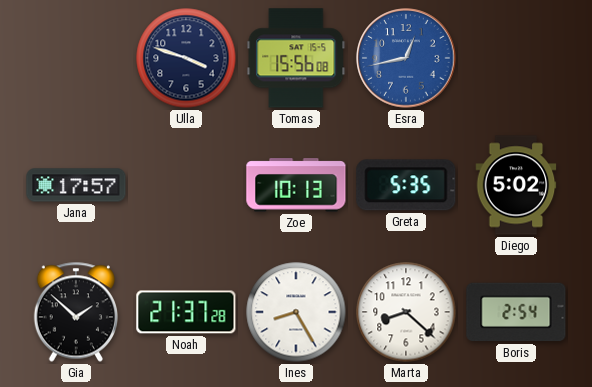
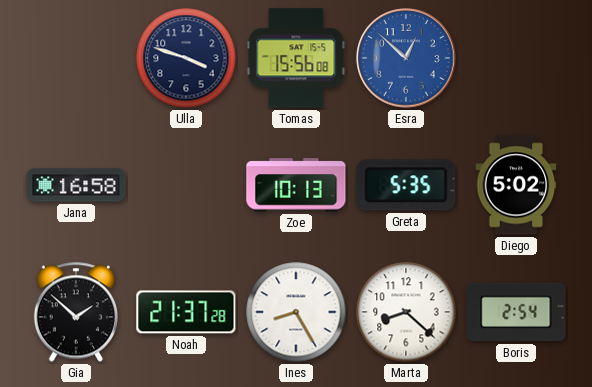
Esra: 12:43 -> 12:52 (406, 58)
Jana: 17:57 -> 16:58 (76, 185)
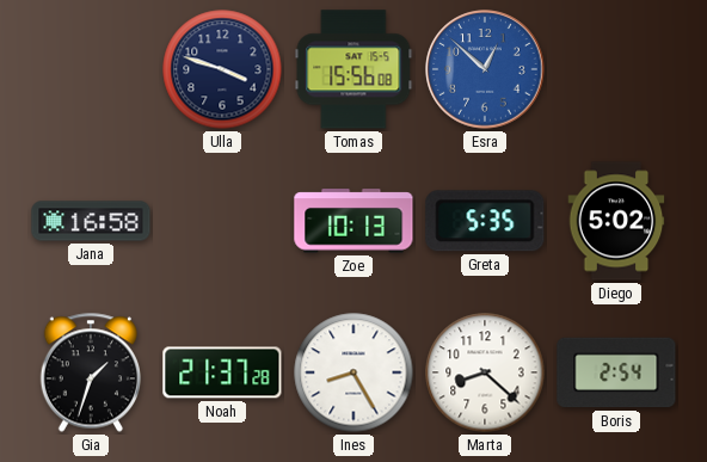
Gia: 1:52 -> 1:33 (90, 372)
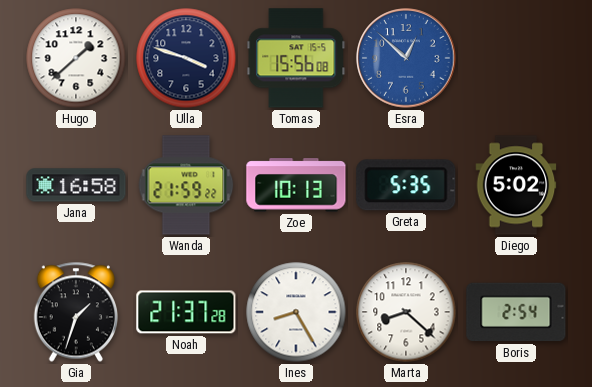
Hugo: none -> 1:38 (76, 58)
Wanda: none -> 21:59 (186, 185)
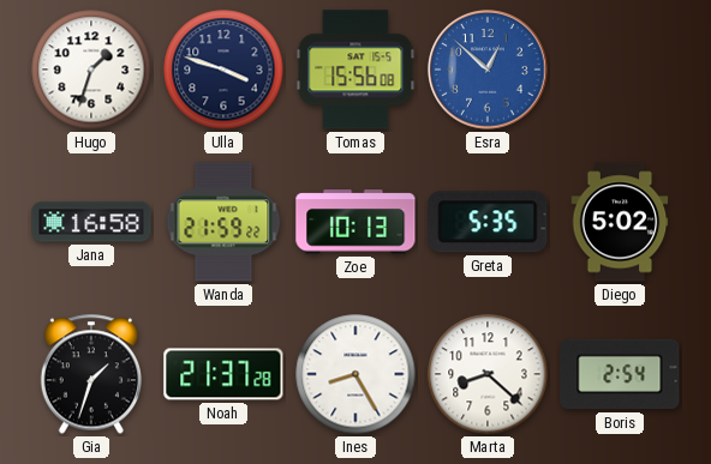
Hugo: 1:38 -> 1:33 (91, 70)
